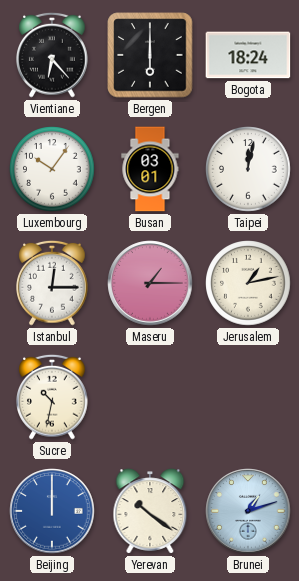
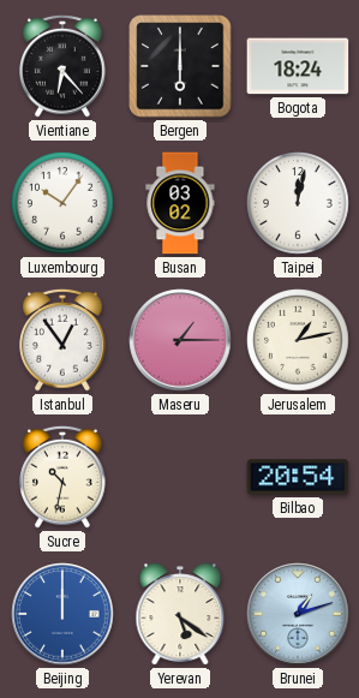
Busan: 03:01 -> 03:02 (180, 203)
Istanbul: 12:15 -> 12:54 (62, 340)
Bilbao: none -> 20:54 (298, 477)
Yerevan: 10:21 -> 5:21 (180, 614)
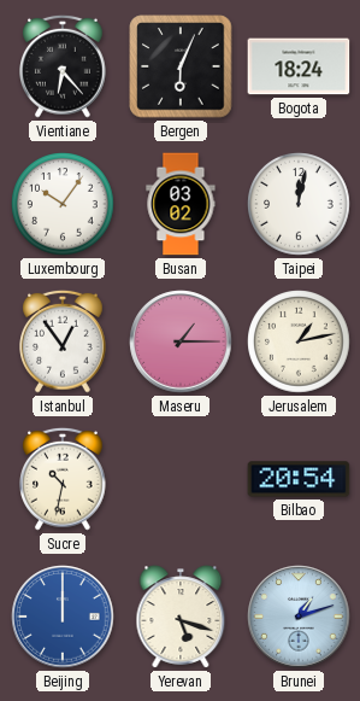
Bergen: 6:00 -> 6:04 (181, 66)
Yerevan: 5:21 -> 5:18 (181, 617)
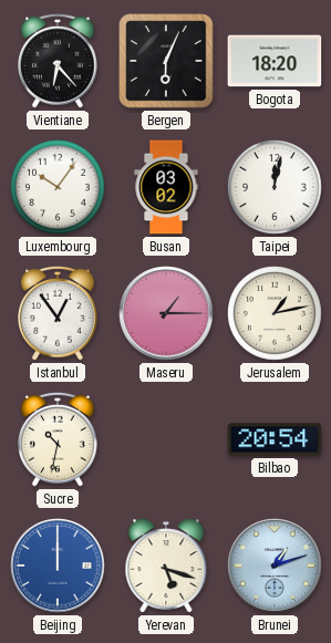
Bogota: 18:24 -> 18:20 (275, 61)
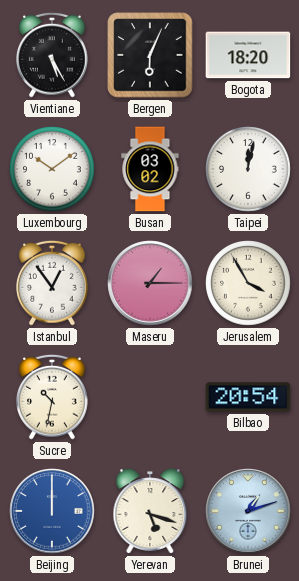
Vientiane: 6:23 -> 5:25 (52, 55)
Luxembourg: 10:06 -> 10:09 (52, 169)
Jerusalem: 1:13 -> 3:55 (248, 283)
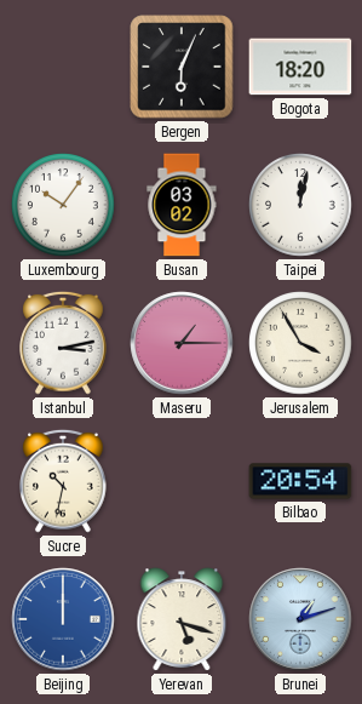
Vientiane: 5:25 -> none (52, 55)
Luxembourg: 10:09 -> 10:06 (63, 205)
Istanbul: 12:54 -> 3:13 (63, 343)
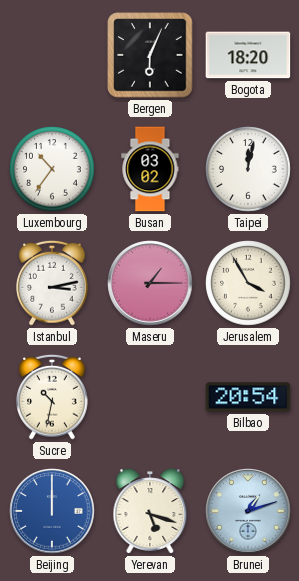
Luxembourg: 10:06 -> 10:36 (52, 169)
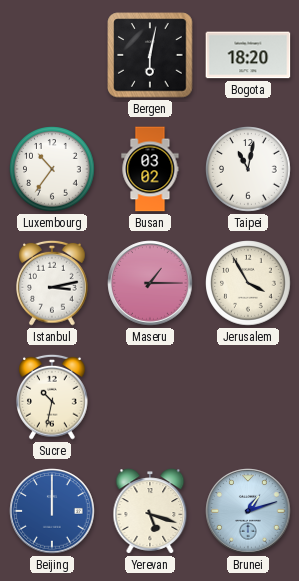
Bergen: 6:04 -> 6:02 (150, 55)
Taipei: 12:02 -> 11:02 (248, 169)
Bilbao: 20:54 -> none (248, 397)
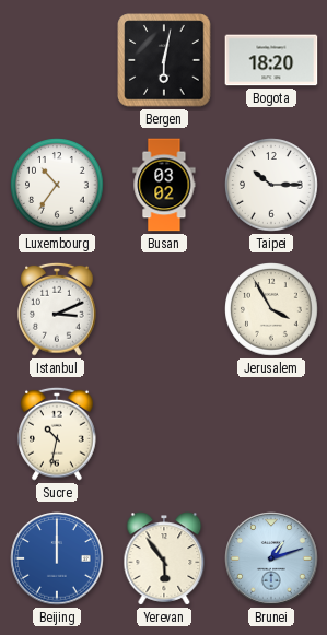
Taipei: 11:02 -> 10:15 (271, 185)
Istanbul: 3:13 -> 3:11 (57, 309)
Maseru: 1:15 -> none (150, 283)
Yerevan: 5:18 -> 5:54 (164, 558)
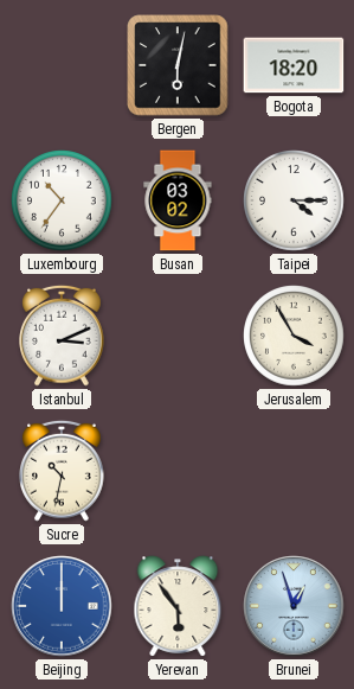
Taipei: 10:15 -> 4:15 (294, 200)
Brunei: 1:12 -> 12:57 (294, 606)
